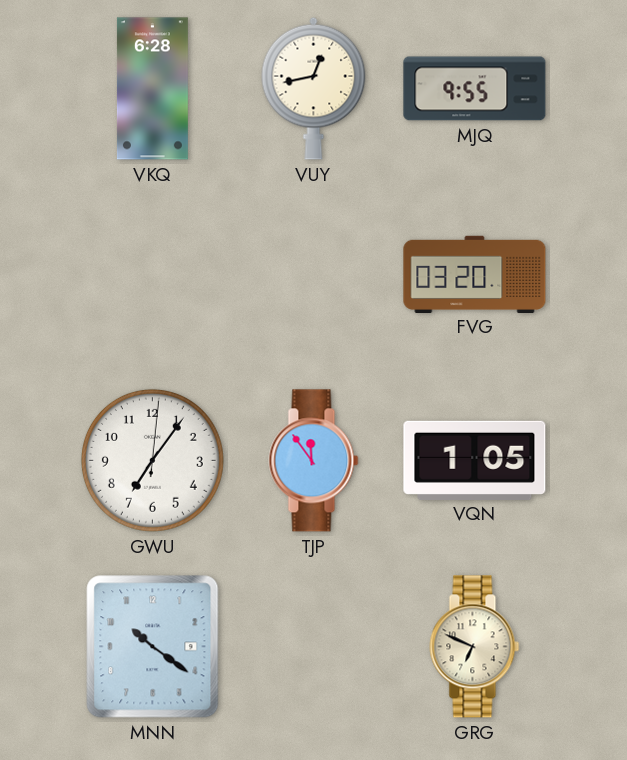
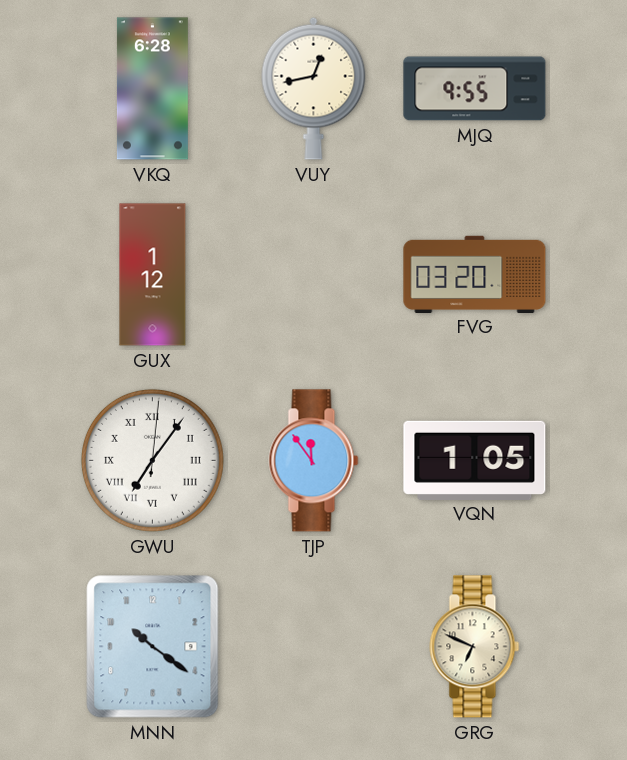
GUX: none -> 1:12 (153, 275)
GWU numerals: Arabic -> Roman (152, 460)
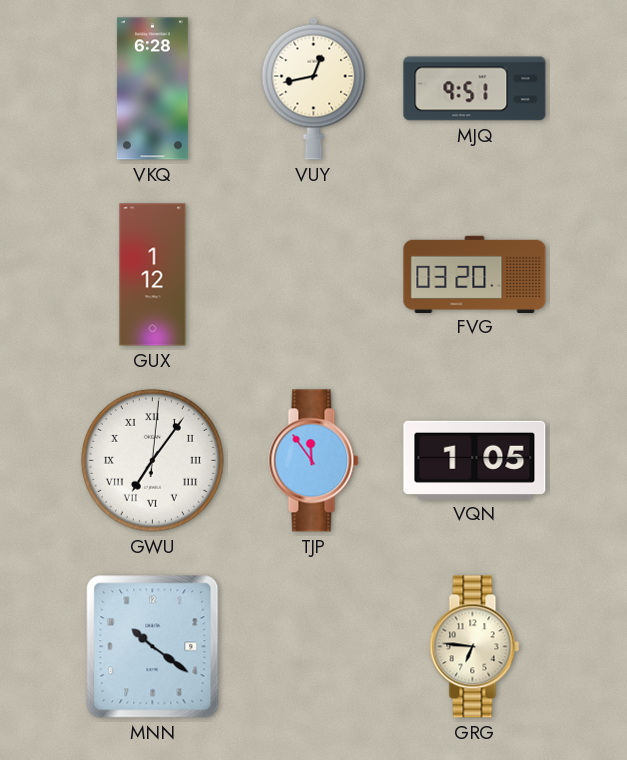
MJQ: 9:55 -> 9:51 (475, 89)
GRG: 6:49 -> 6:46 (475, 647)
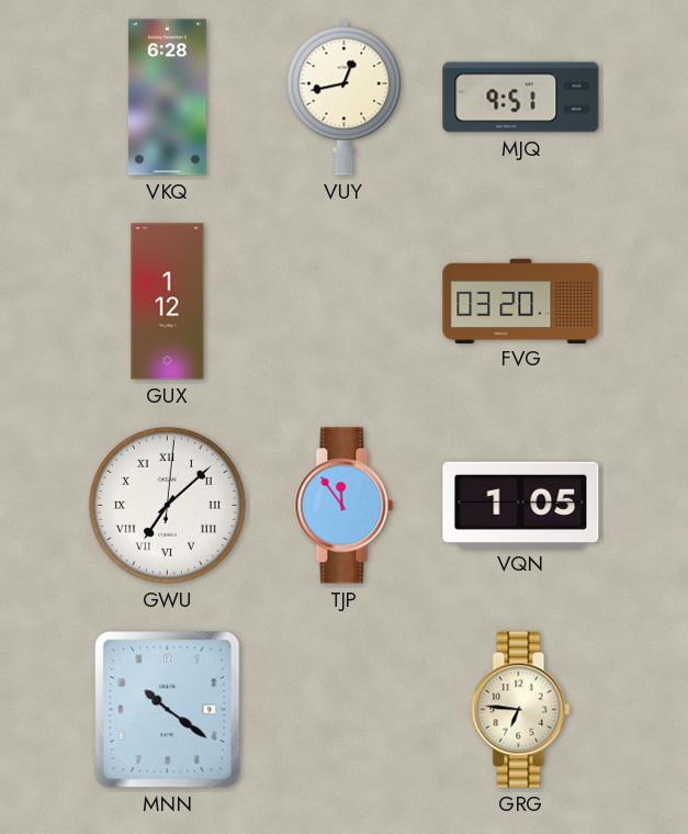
GWU: 7:06 -> 7:08 (167, 505)
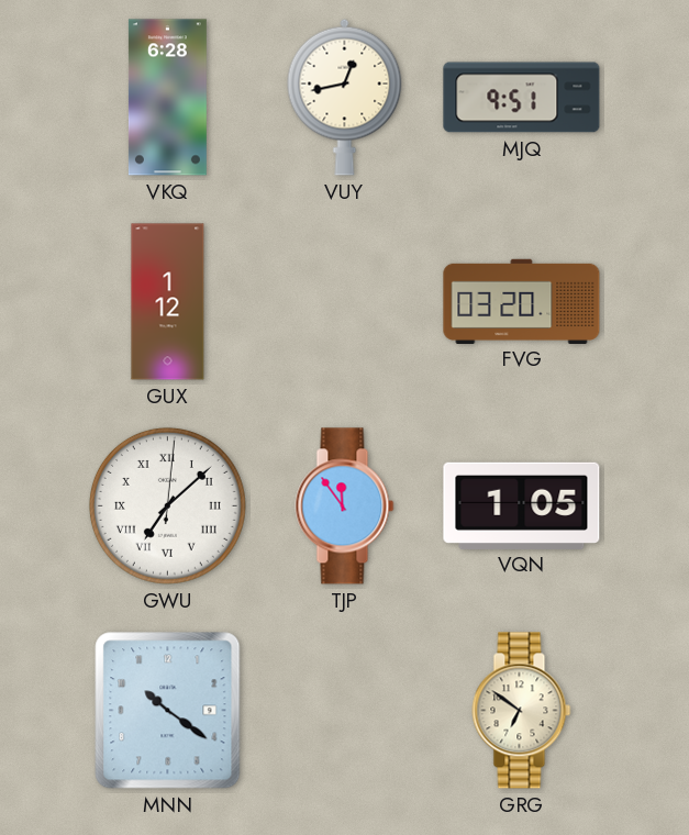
GRG: 6:46 -> 6:51 (522, 711)
